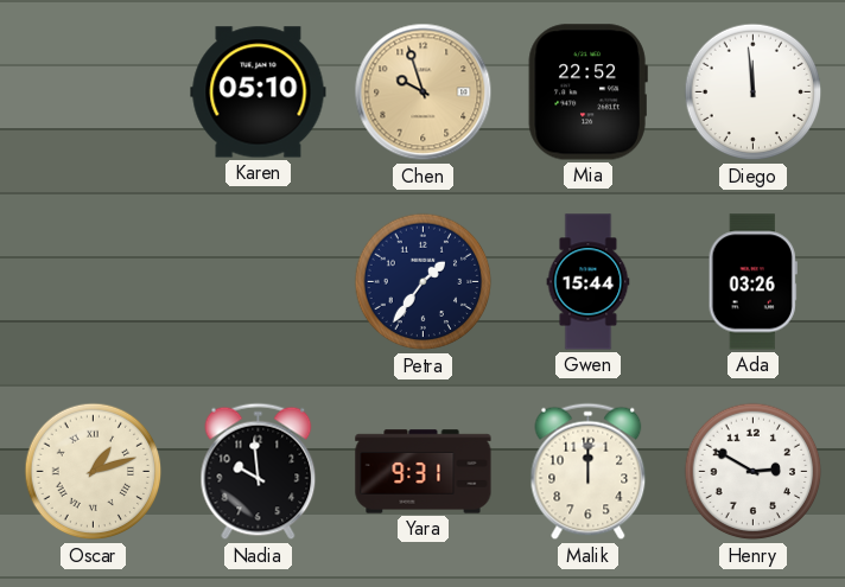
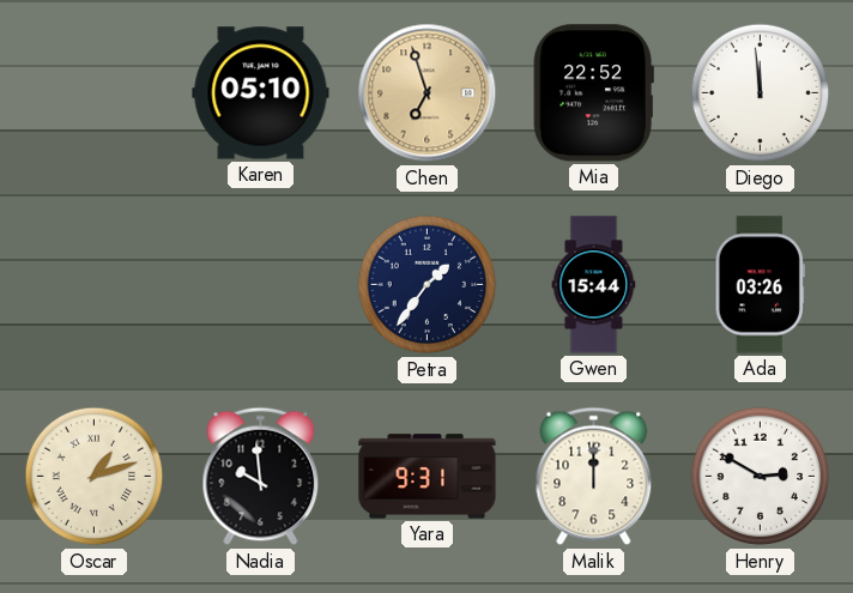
Chen: 9:57 -> 6:57 (428, 93)
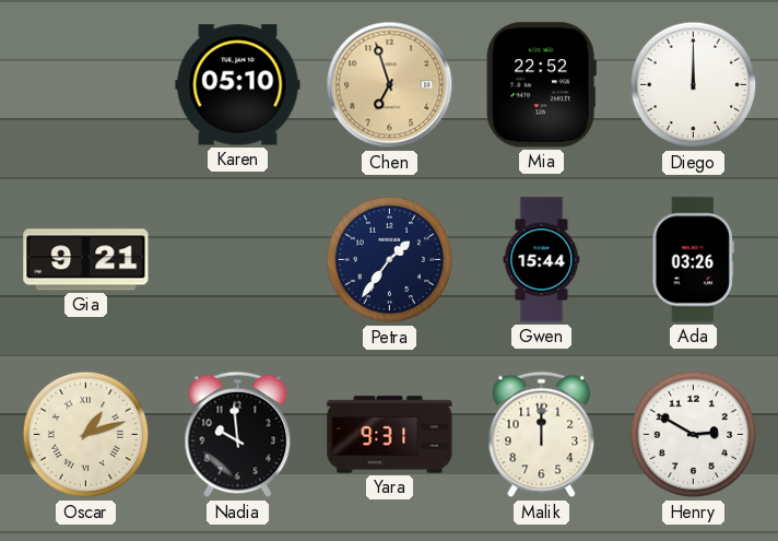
Diego: 11:59 -> 12:00 (694, 85)
Gia: none -> 9:21 (86, 260)
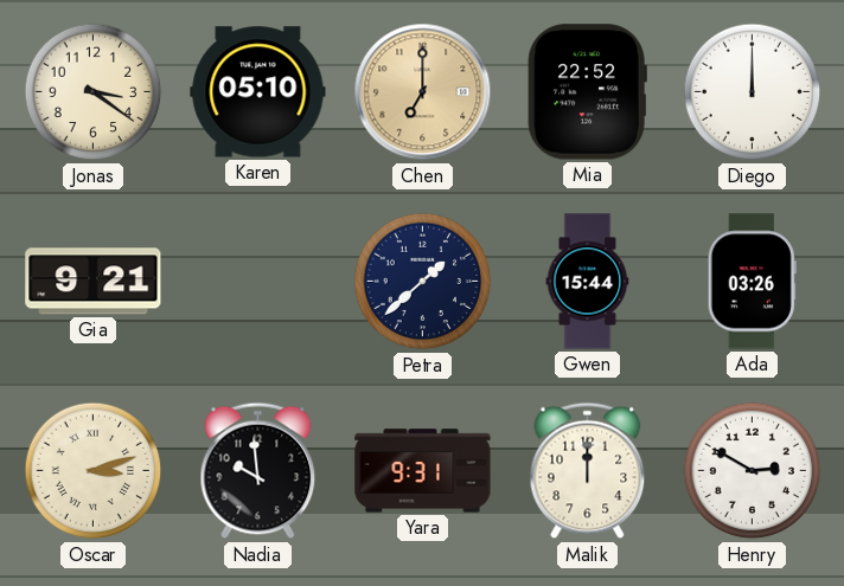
Jonas: none -> 3:21 (94, 92)
Chen: 6:57 -> 7:00 (423, 92)
Petra: 1:36 -> 1:38 (423, 282)
Oscar: 1:12 -> 3:12 (94, 471)
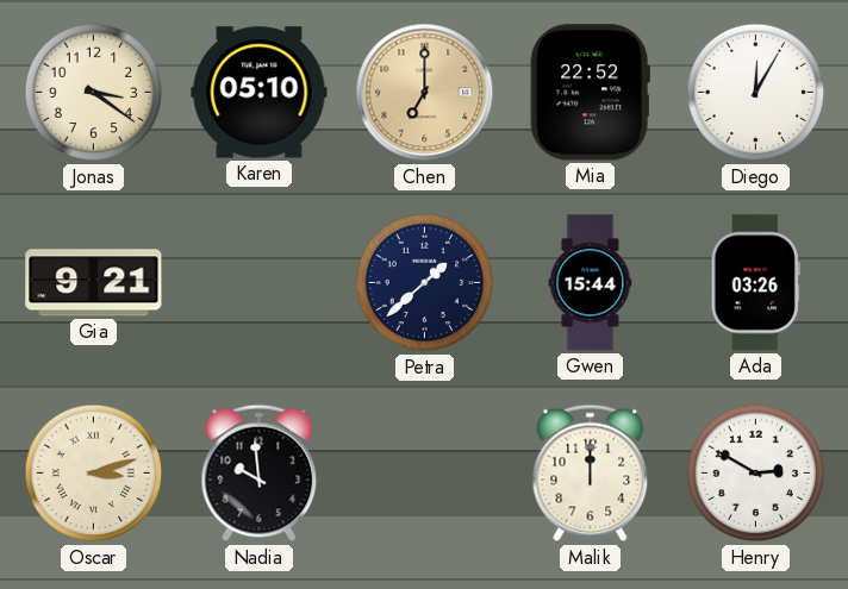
Diego: 12:00 -> 12:05 (756, 93)
Yara: 9:31 -> none (423, 471)
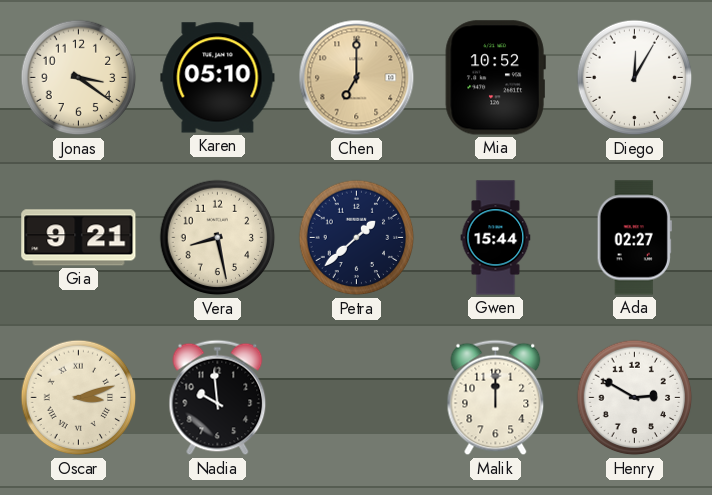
Mia: 22:52 -> 10:52 (495, 78)
Vera: none -> 8:28 (218, 238)
Ada: 03:26 -> 02:27 (634, 238)
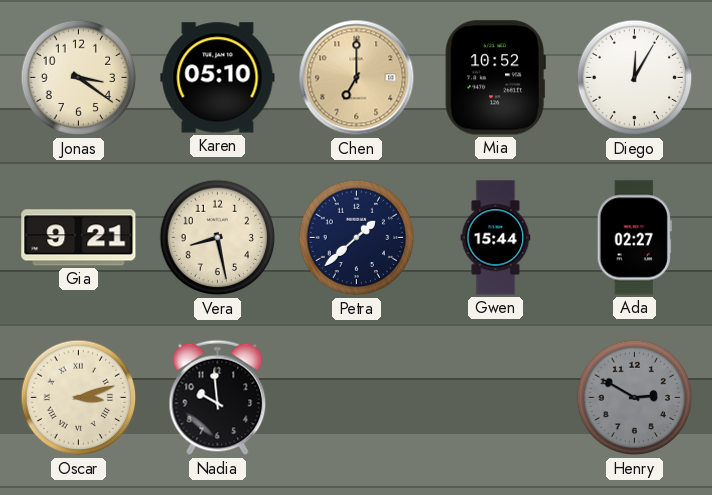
Malik: 12:00 -> none (496, 398)
Henry dial: white -> grey (635, 398)
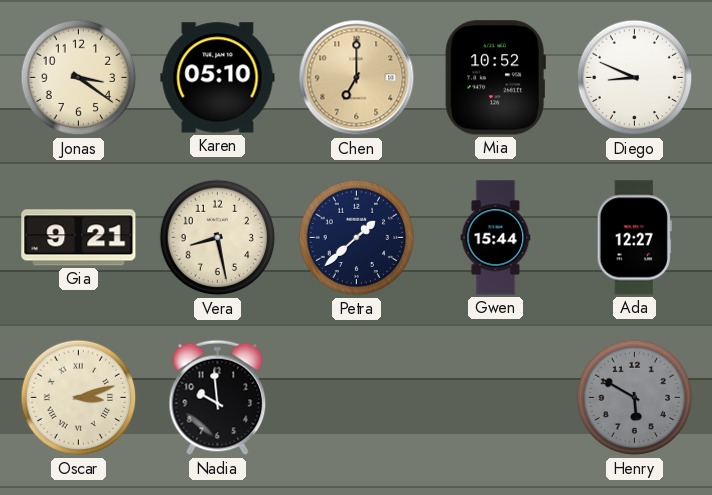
Diego: 12:05 -> 8:49 (635, 78)
Ada: 02:27 -> 12:27 (634, 238)
Henry: 2:50 -> 5:50 (635, 398)
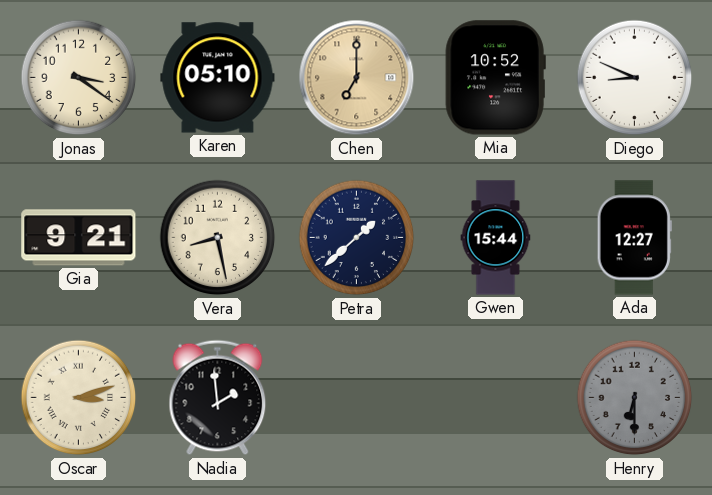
Nadia: 9:59 -> 1:59 (218, 398)
Henry: 5:50 -> 6:30 (635, 398)
